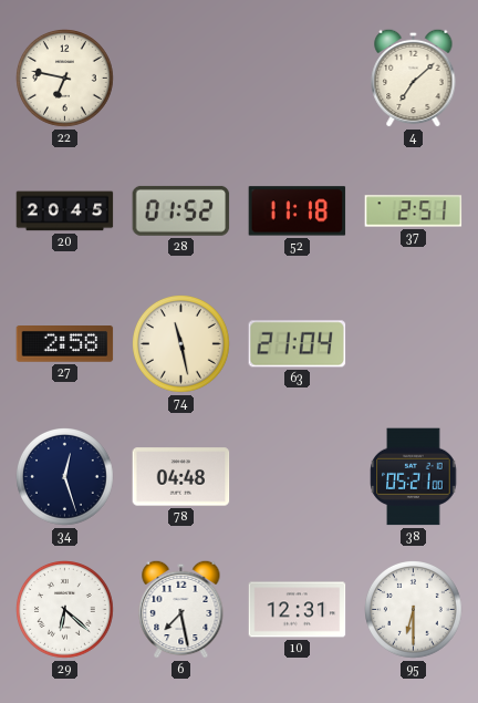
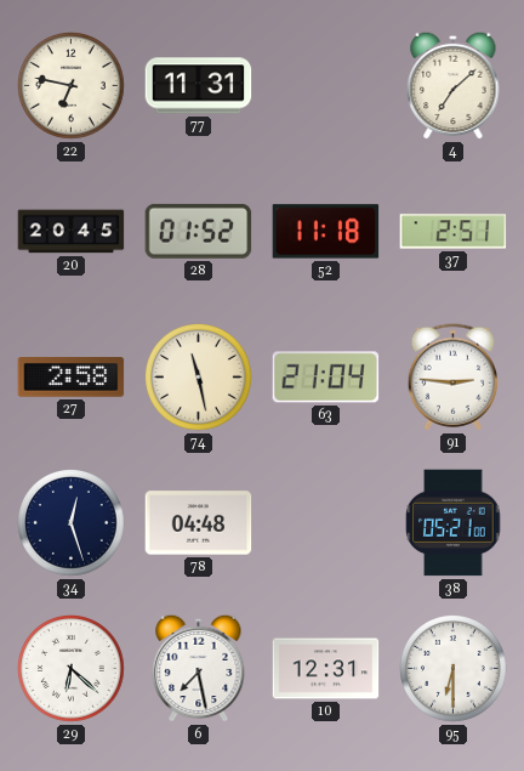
77: none -> 11:31 (199, 86)
91: none -> 2:46 (452, 378)
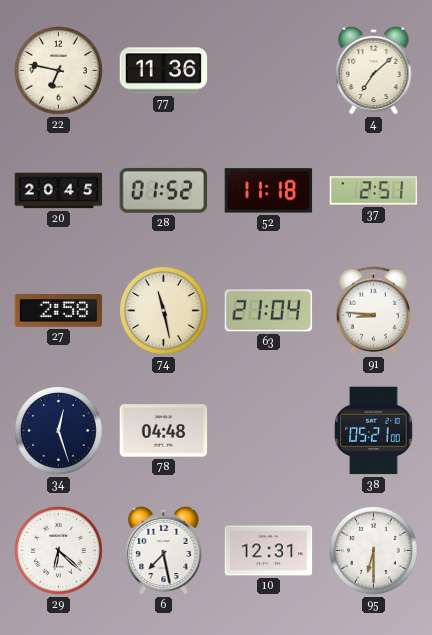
77: 11:31 -> 11:36 (164, 71)
91: 2:46 -> 8:46 (373, 311)
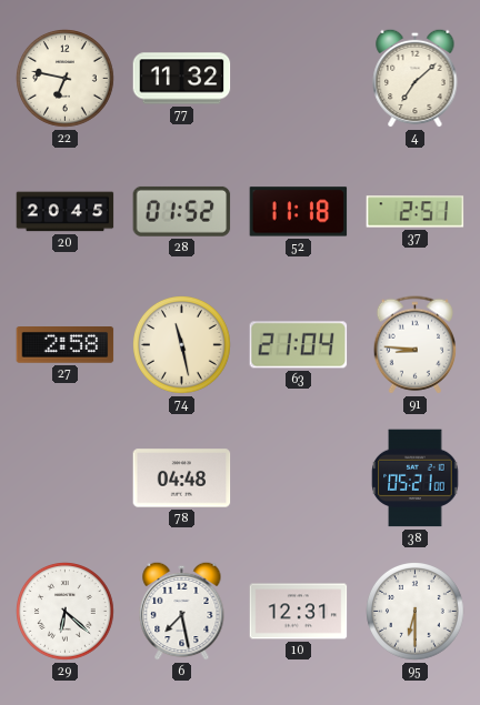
77: 11:36 -> 11:32 (182, 79)
34: 12:27 -> none (59, 431)
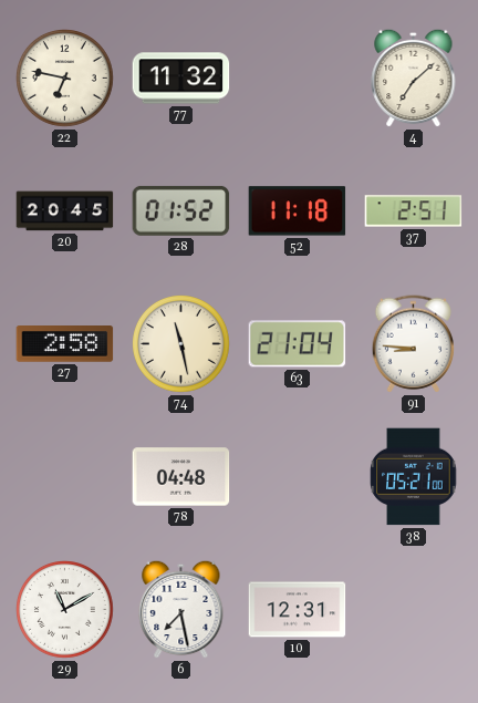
29: 6:22 -> 11:10 (65, 610)
95: 6:30 -> none (416, 612)
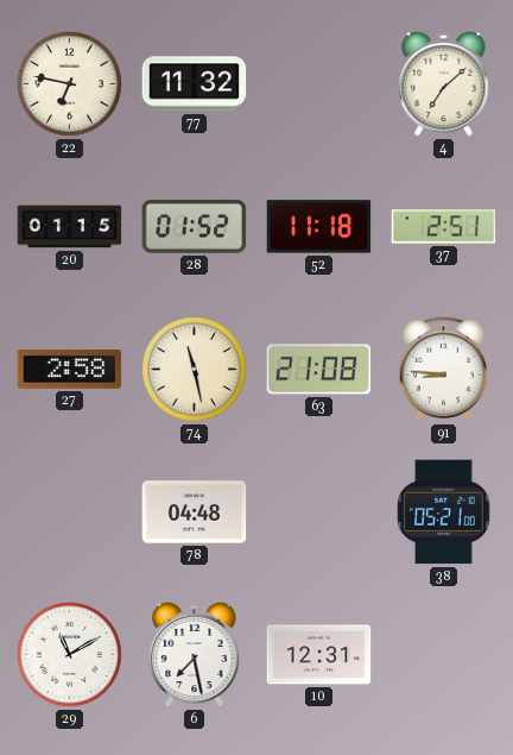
20: 20:45 -> 01:15 (70, 227)
63: 21:04 -> 21:08 (319, 370)
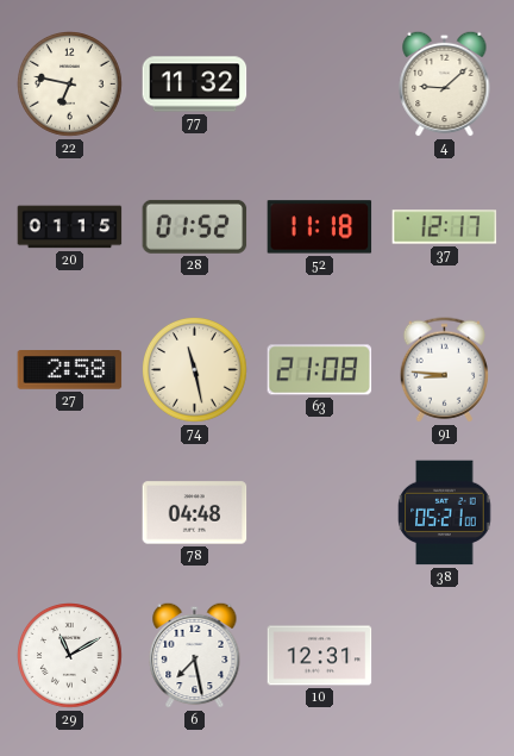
4: 7:08 -> 9:08 (445, 83)
37: 2:51 -> 12:17 (445, 227)
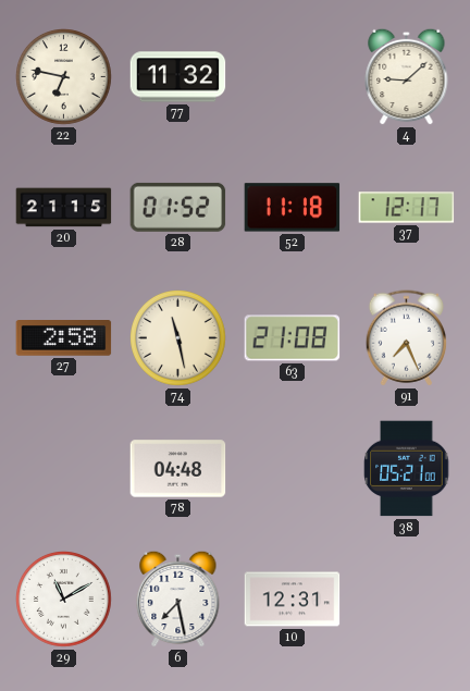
20: 01:15 -> 21:15 (64, 208)
91: 8:46 -> 7:26 (406, 338)
